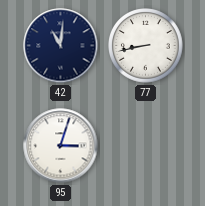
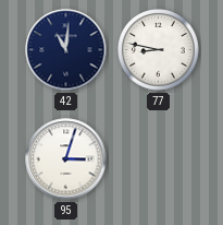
77: 8:43 -> 8:47 (159, 50)
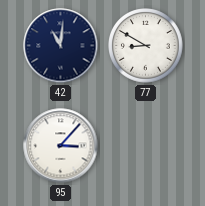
77: 8:47 -> 8:50 (146, 46)
95: 3:03 -> 3:07 (61, 146)
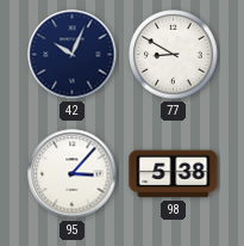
42: 11:01 -> 10:04 (73, 55)
98: none -> 5:38 (174, 174)
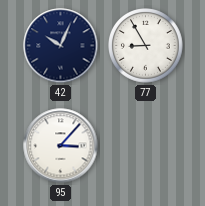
77: 8:50 -> 8:55 (146, 46)
98: 5:38 -> none (174, 174)
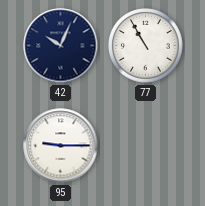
77: 8:55 -> 10:55 (146, 46)
95: 3:07 -> 9:15 (61, 146)
